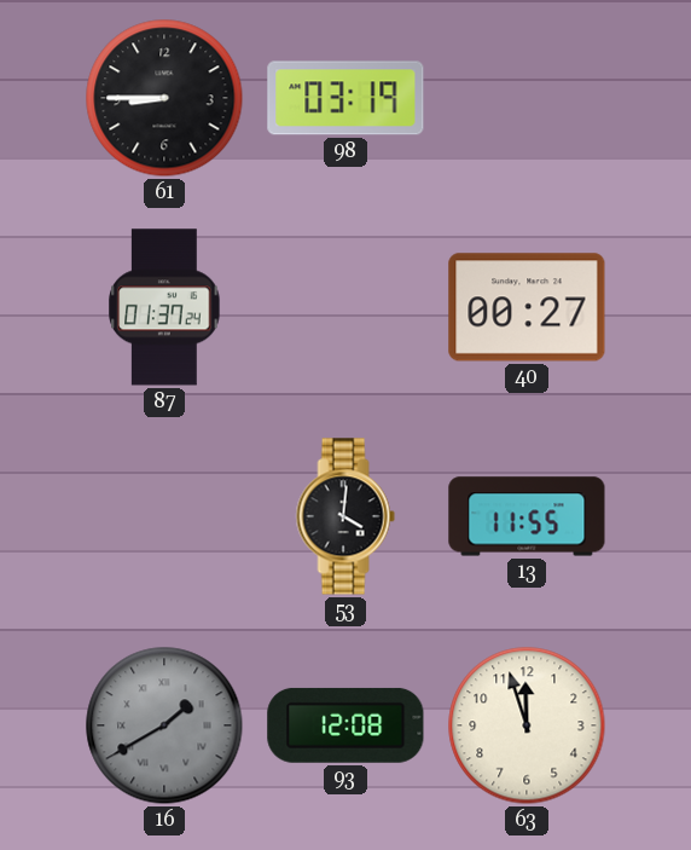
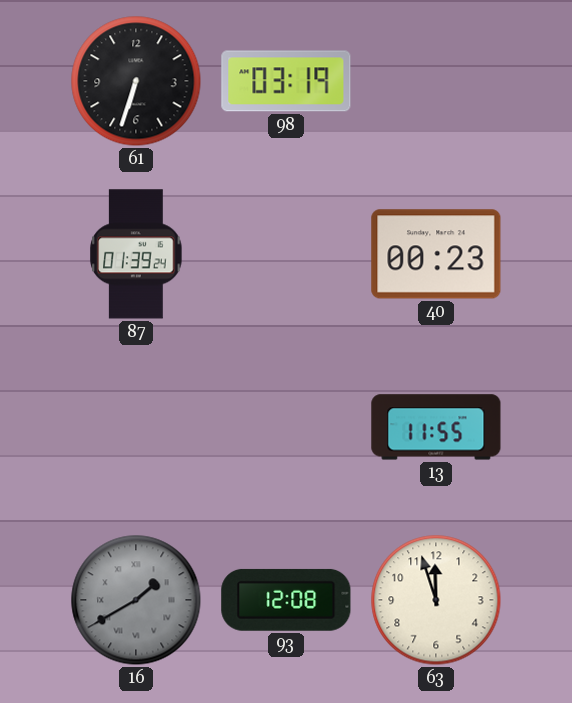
61: 8:45 -> 6:33 (136, 81)
87: 01:37 -> 01:39 (136, 254)
40: 00:27 -> 00:23 (436, 254)
53: 4:01 -> none (345, 516)
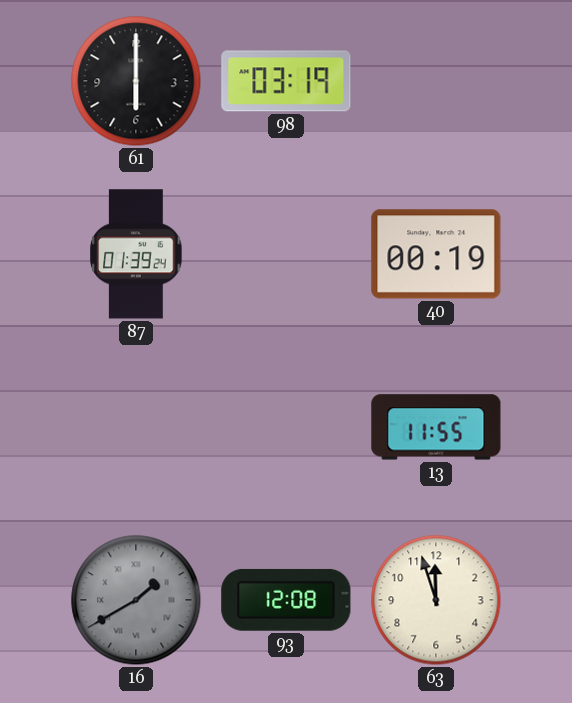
61: 6:33 -> 6:00 (136, 81)
40: 00:23 -> 00:19 (436, 254)
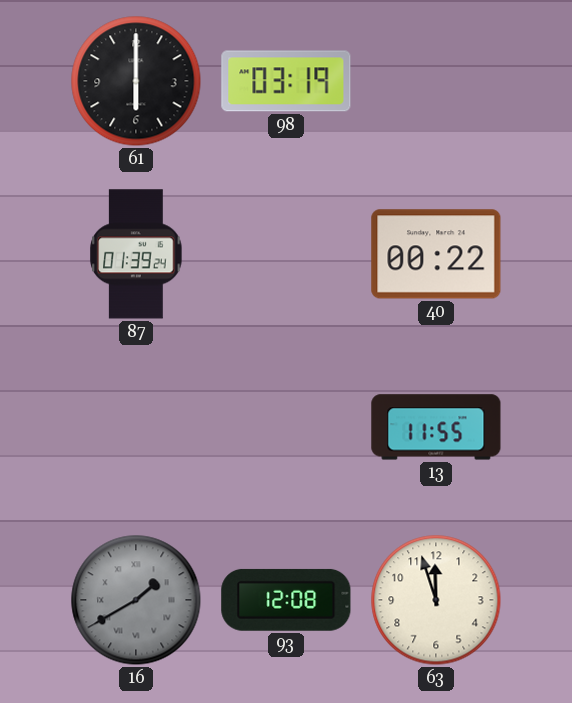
40: 00:19 -> 00:22 (436, 254)
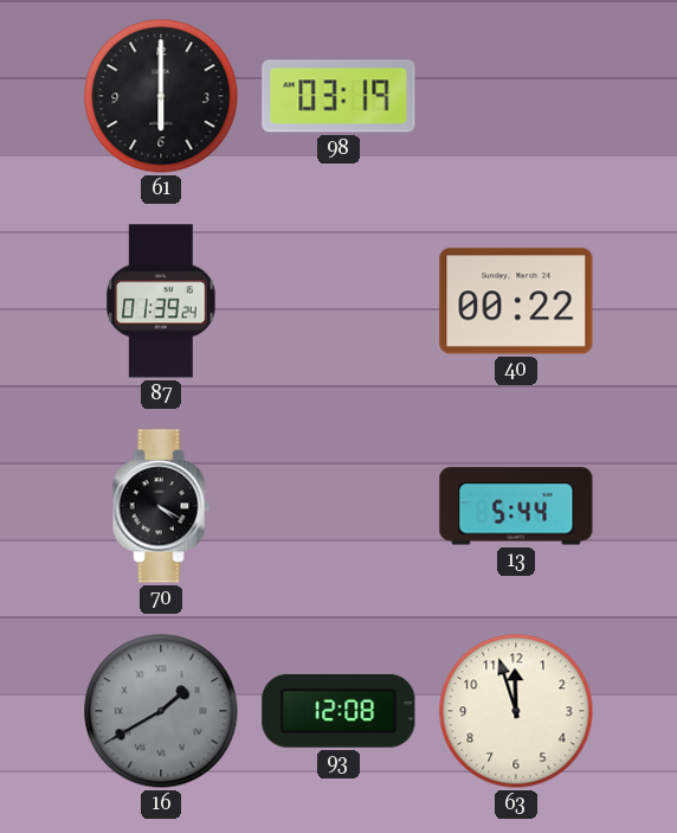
70: none -> 4:20 (161, 506)
13: 11:55 -> 5:44 (516, 506)
